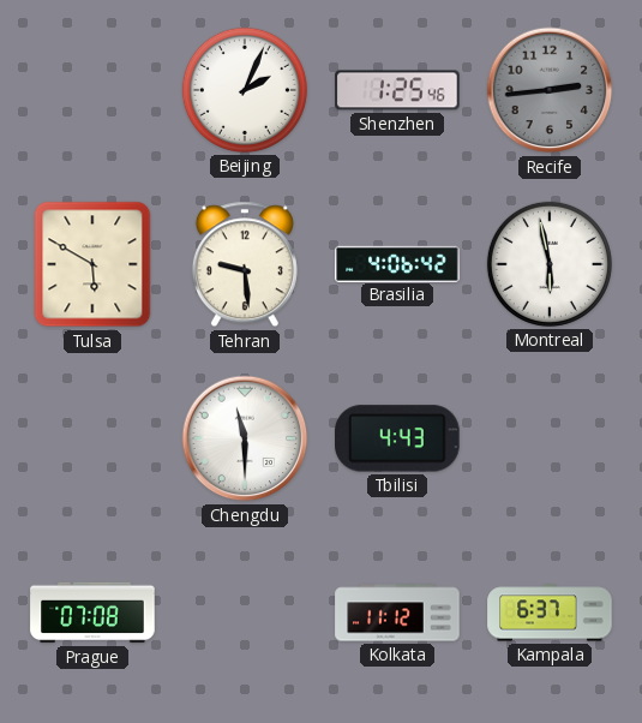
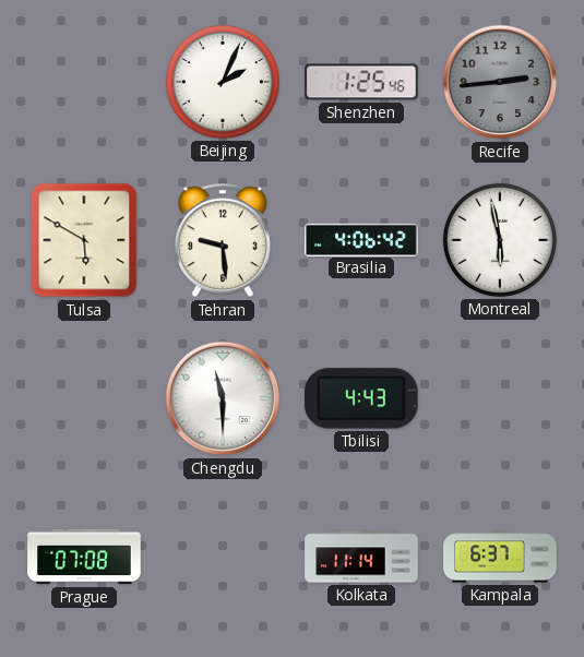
Kolkata: 11:12 -> 11:14 (361, 557)
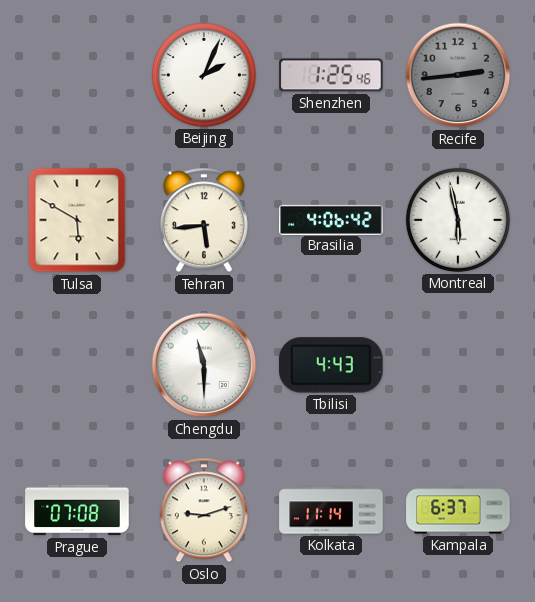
Tehran: 9:29 -> 5:44 (204, 220)
Oslo: none -> 9:12 (204, 510)
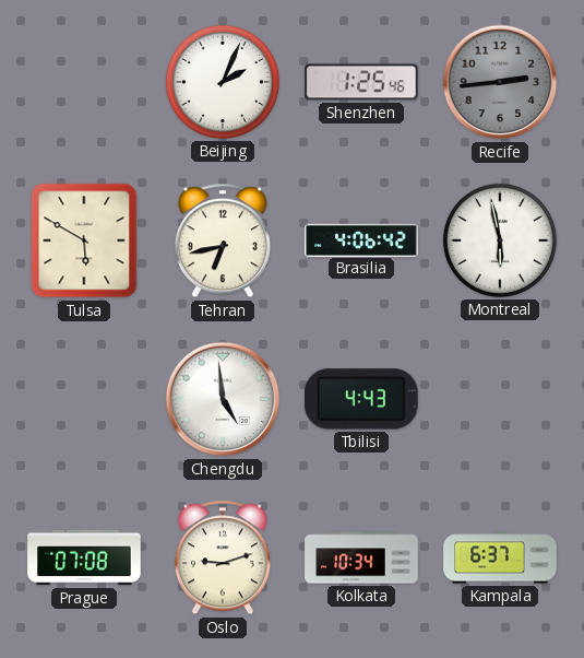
Tehran: 5:44 -> 6:43 (223, 240)
Chengdu: 11:30 -> 4:59 (223, 399)
Kolkata: 11:14 -> 10:34 (361, 557)
